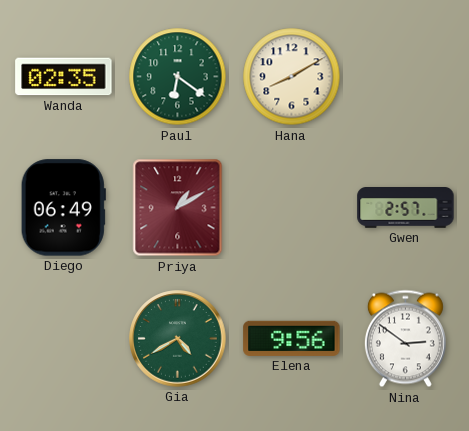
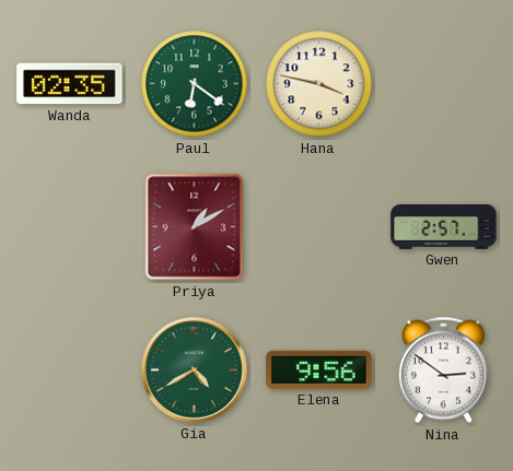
Hana: 8:10 -> 3:47 (319, 84)
Diego: 06:49 -> none (63, 208)
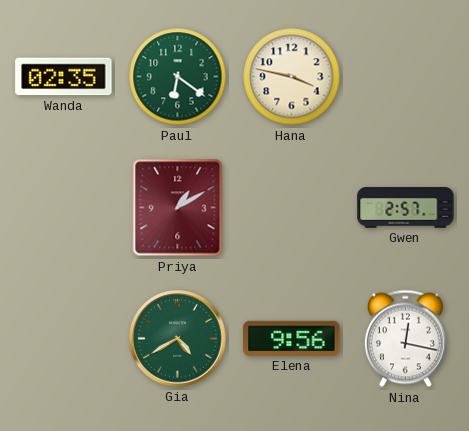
Nina: 2:51 -> 12:17 (405, 339)
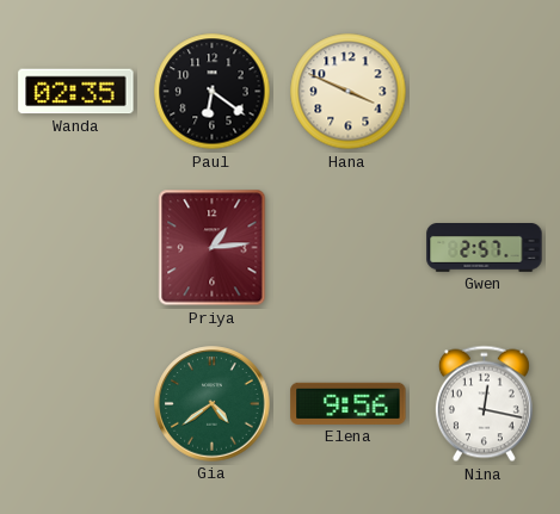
Paul dial: green -> black (213, 92)
Hana: 3:47 -> 3:49 (349, 92)
Priya: 1:10 -> 1:14 (213, 248)
Gia: 4:40 -> 4:39 (213, 404)
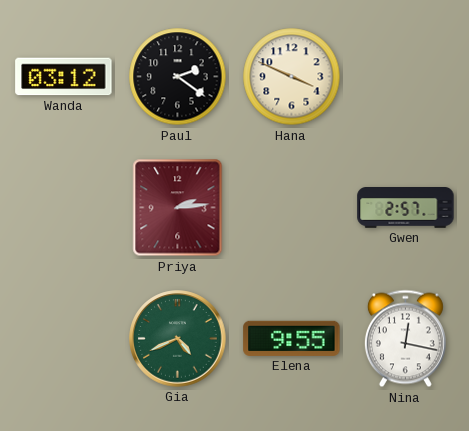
Wanda: 02:35 -> 03:12 (64, 77)
Paul: 6:21 -> 2:21 (178, 77)
Priya: 1:14 -> 2:14 (178, 208)
Gia: 4:39 -> 4:41 (178, 339)
Elena: 9:56 -> 9:55 (292, 338)
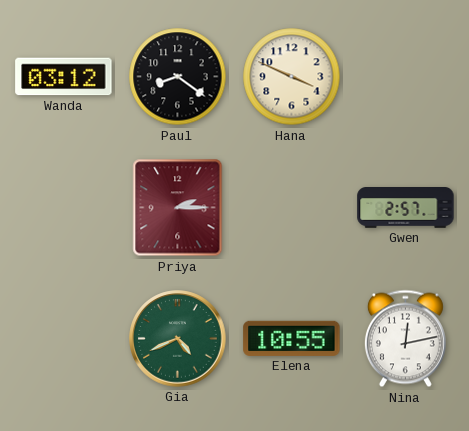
Paul: 2:21 -> 8:21 (178, 77)
Priya: 2:14 -> 2:15 (178, 208)
Elena: 9:55 -> 10:55 (292, 338)
Nina: 12:17 -> 12:13 (405, 339)
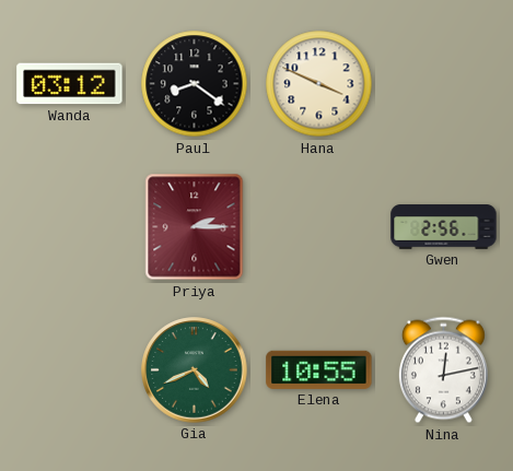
Gwen: 2:57 -> 2:56 (444, 227)
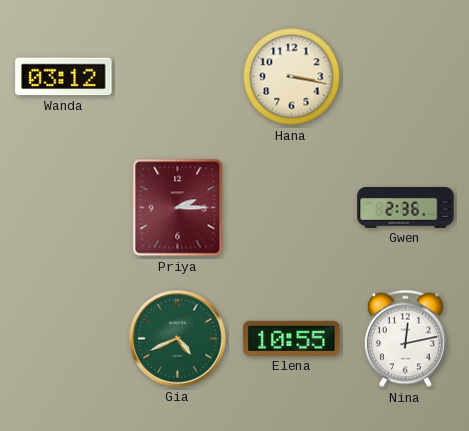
Paul: 8:21 -> none (195, 84)
Hana: 3:49 -> 3:17 (292, 77)
Gwen: 2:56 -> 2:36 (406, 208)
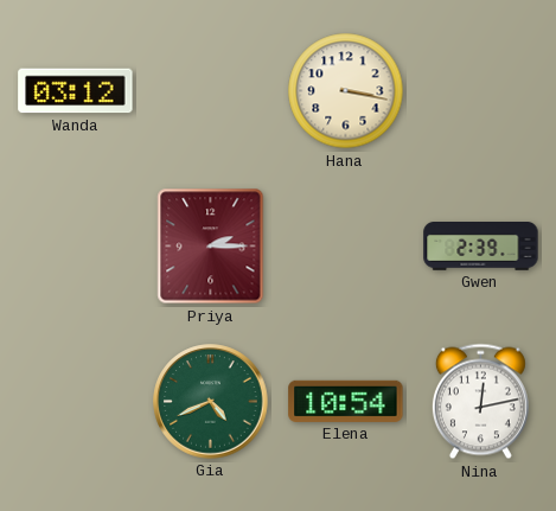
Gwen: 2:36 -> 2:39 (481, 247)
Elena: 10:55 -> 10:54 (346, 401)
